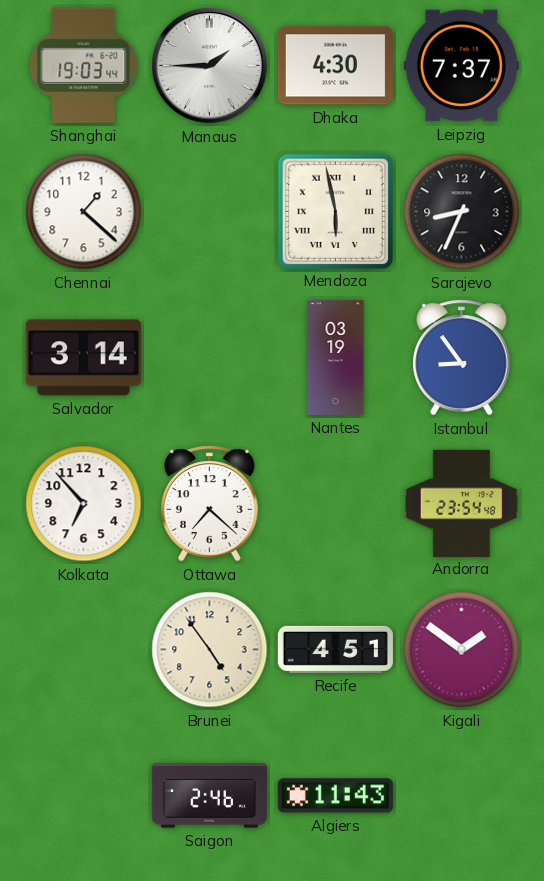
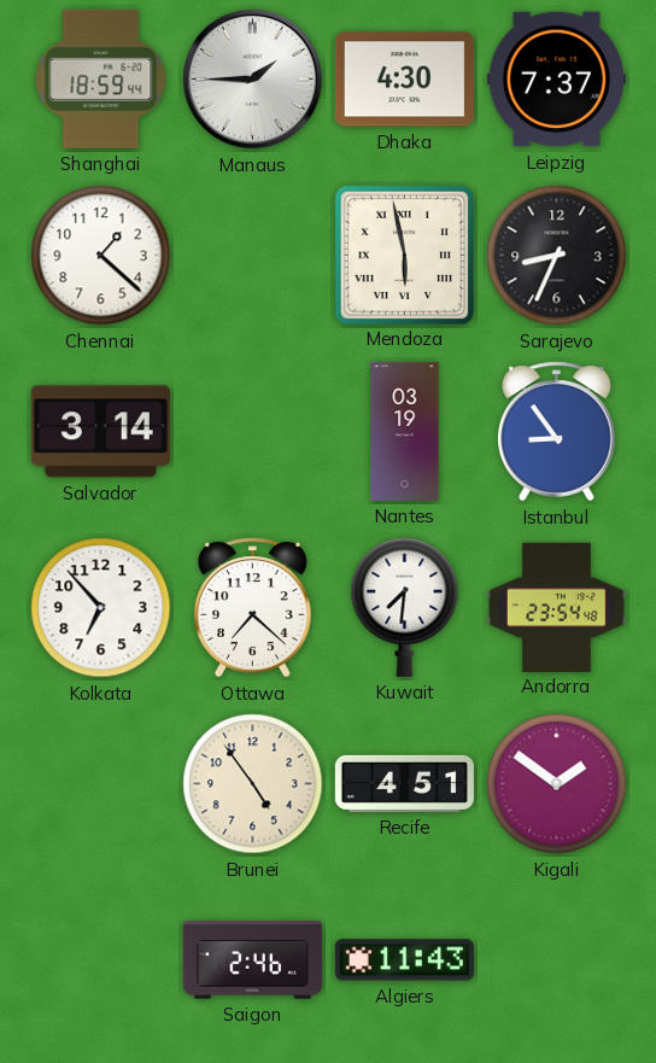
Shanghai: 19:03 -> 18:59 (101, 78)
Kuwait: none -> 7:31 (405, 607)
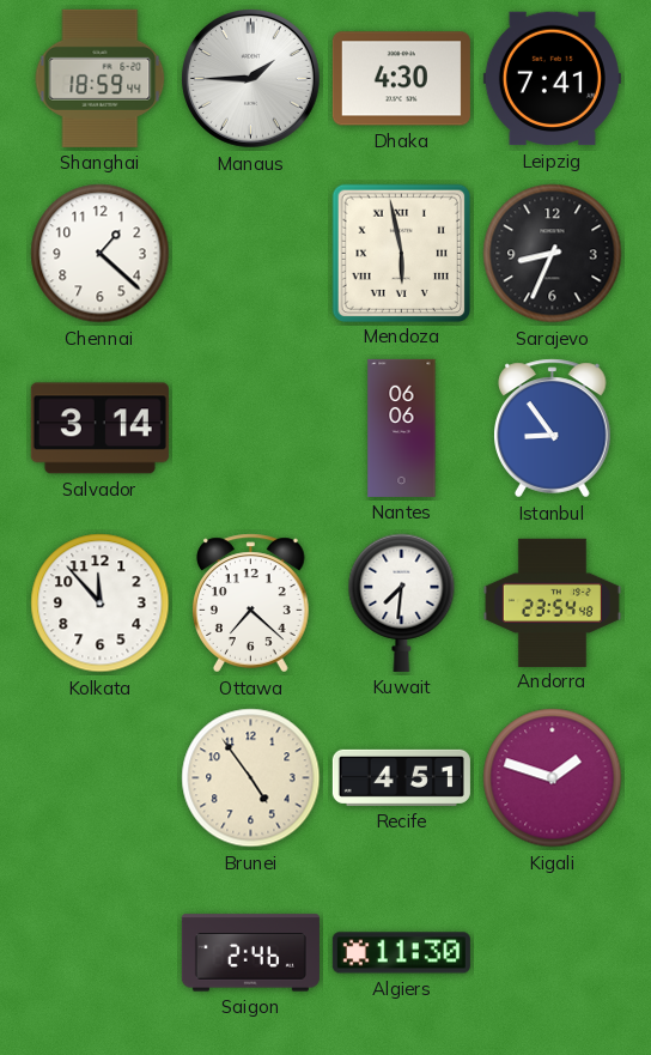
Leipzig: 7:37 -> 7:41 (552, 79)
Nantes: 03:19 -> 06:06 (402, 428)
Kolkata: 6:53 -> 11:53 (101, 604)
Kigali: 1:51 -> 1:48 (553, 778)
Algiers: 11:43 -> 11:30 (401, 953)
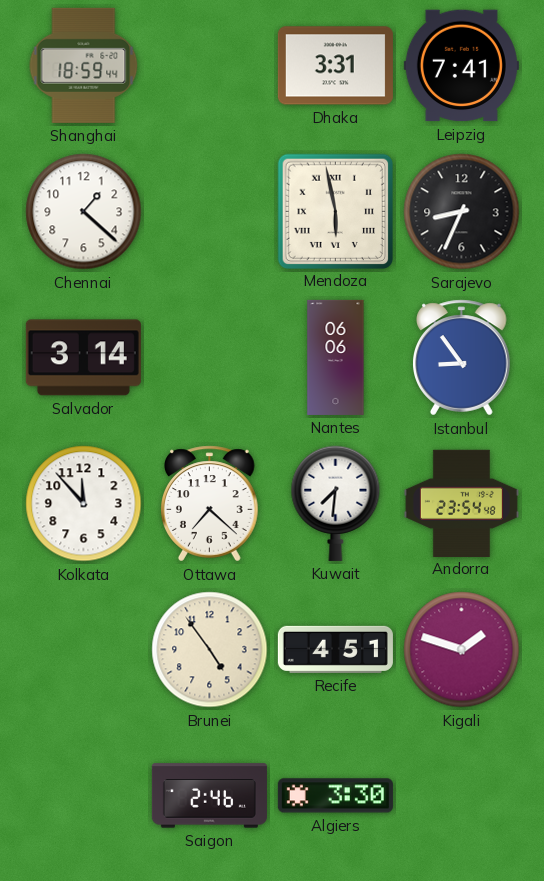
Manaus: 1:45 -> none (250, 78)
Dhaka: 4:30 -> 3:31 (335, 66)
Algiers: 11:30 -> 3:30 (335, 796)
